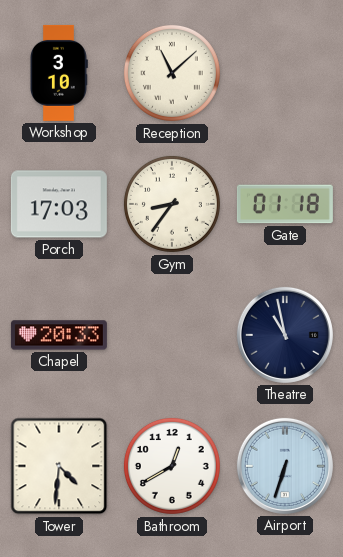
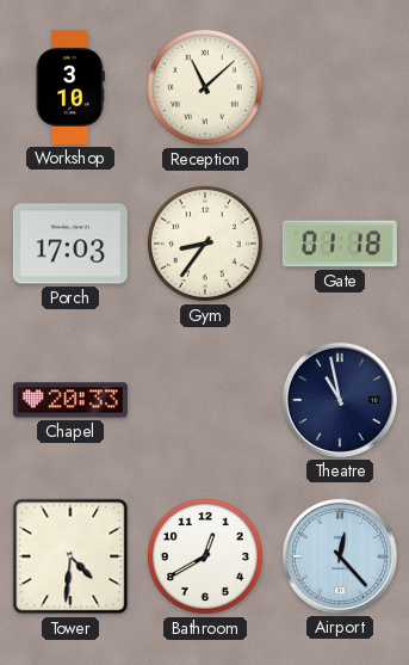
Airport: 6:33 -> 12:23 (340, 556)
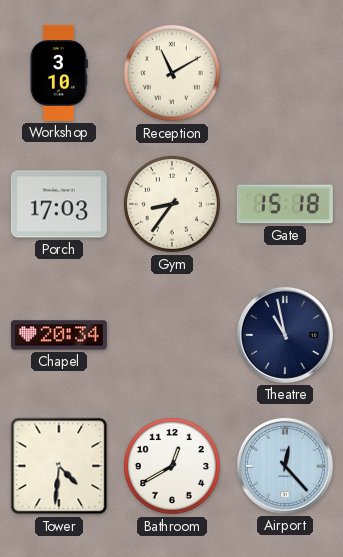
Reception: 11:08 -> 11:10 (172, 73)
Gate: 01:18 -> 15:18 (285, 204)
Chapel: 20:33 -> 20:34 (59, 335)
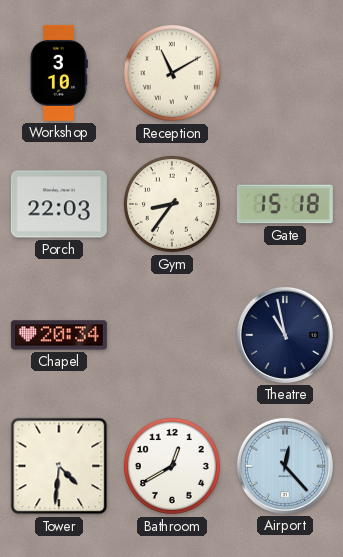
Porch: 17:03 -> 22:03 (59, 204)
